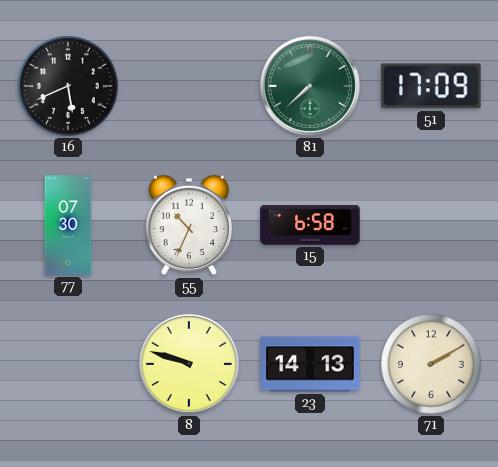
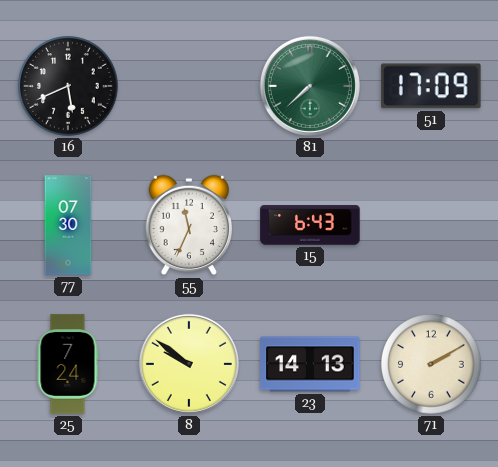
55: 10:34 -> 11:34 (188, 225)
15: 6:58 -> 6:43 (310, 225)
25: none -> 7:24 (68, 364)
8: 9:48 -> 9:51 (189, 364)
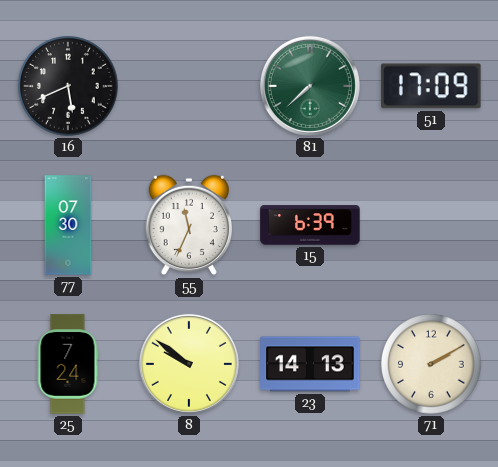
15: 6:43 -> 6:39 (310, 225)
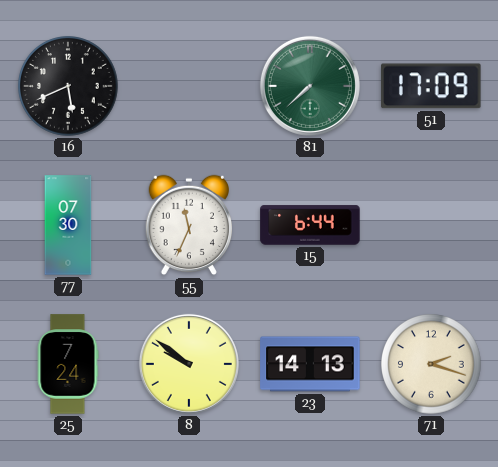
15: 6:39 -> 6:44 (310, 225)
71: 2:10 -> 2:18 (432, 365)
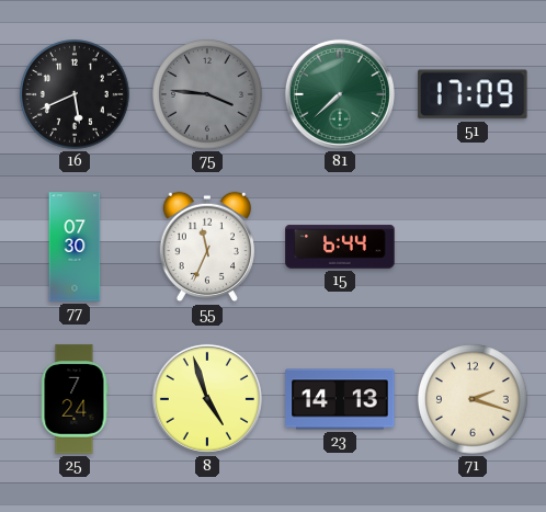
75: none -> 3:46 (208, 95)
8: 9:51 -> 4:57 (207, 399)
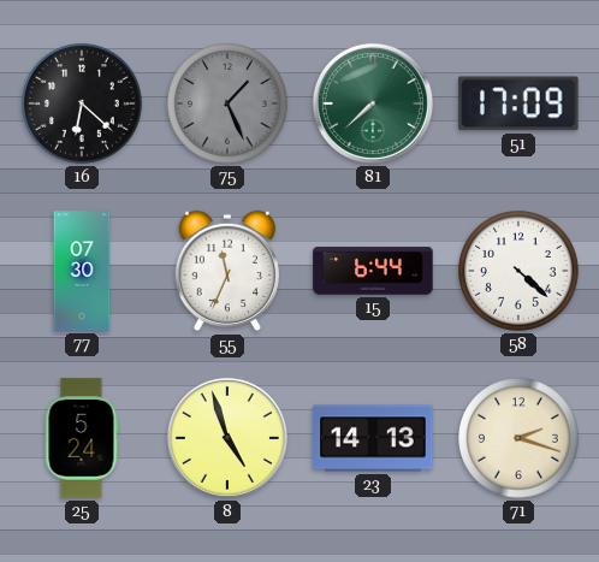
16: 5:41 -> 6:22 (83, 105)
75: 3:46 -> 1:26 (229, 105)
58: none -> 4:22 (520, 272)
25: 7:24 -> 5:24 (82, 438)
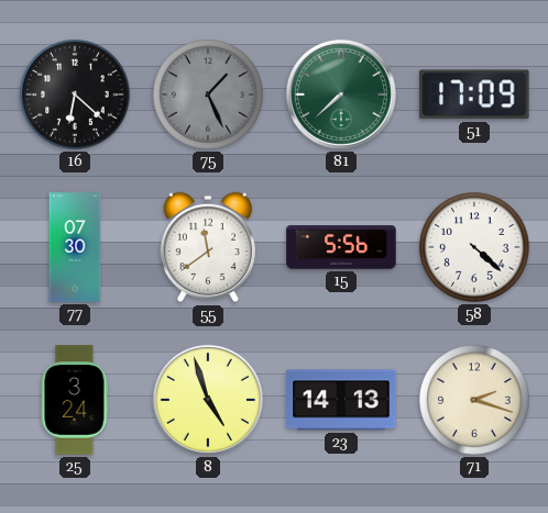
55: 11:34 -> 11:39 (207, 247)
15: 6:44 -> 5:56 (341, 247)
25: 5:24 -> 3:24 (75, 400)
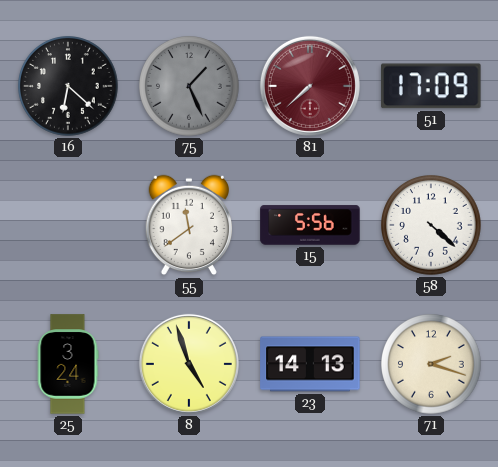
81 dial: green -> burgundy (310, 86)
77: 07:30 -> none (75, 247)
